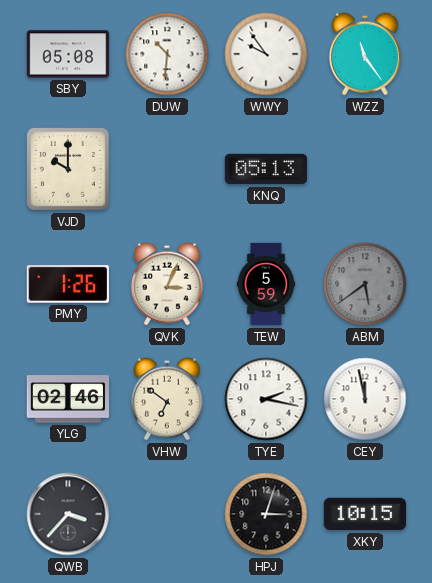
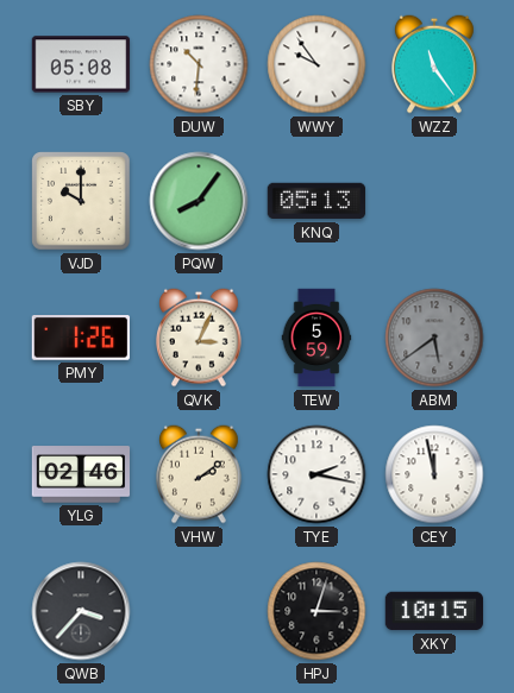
PQW: none -> 8:06 (199, 201)
VHW: 6:51 -> 2:09 (200, 474)
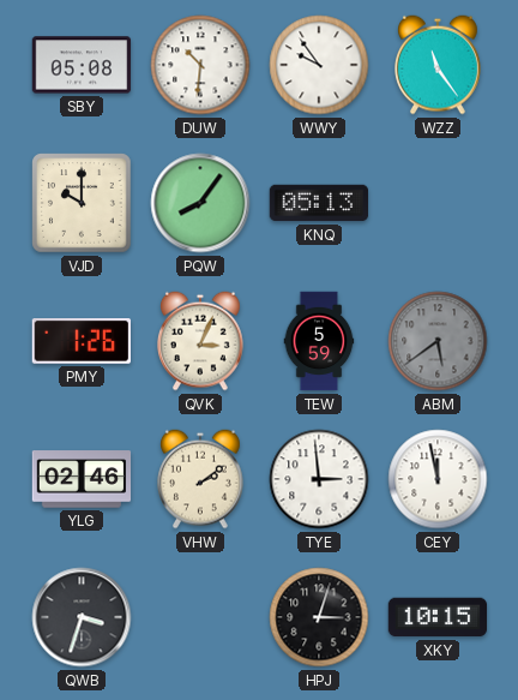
TYE: 2:17 -> 2:59 (319, 479)
QWB: 3:37 -> 3:33 (82, 617)
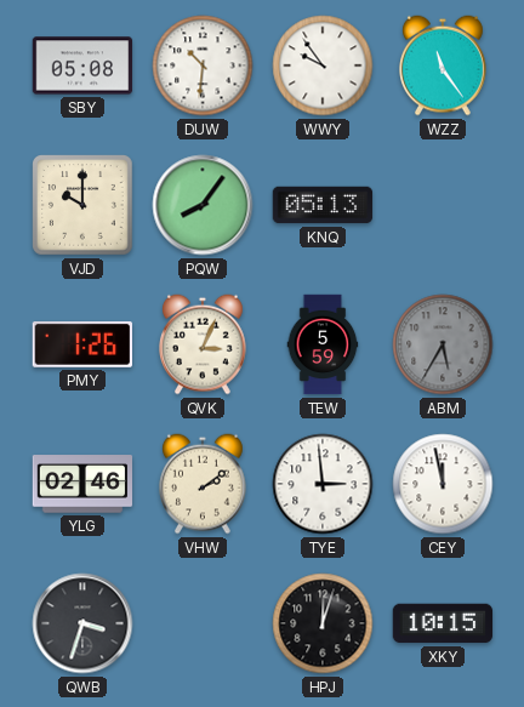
ABM: 5:39 -> 5:35 (443, 344)
HPJ: 3:03 -> 12:03 (323, 623)
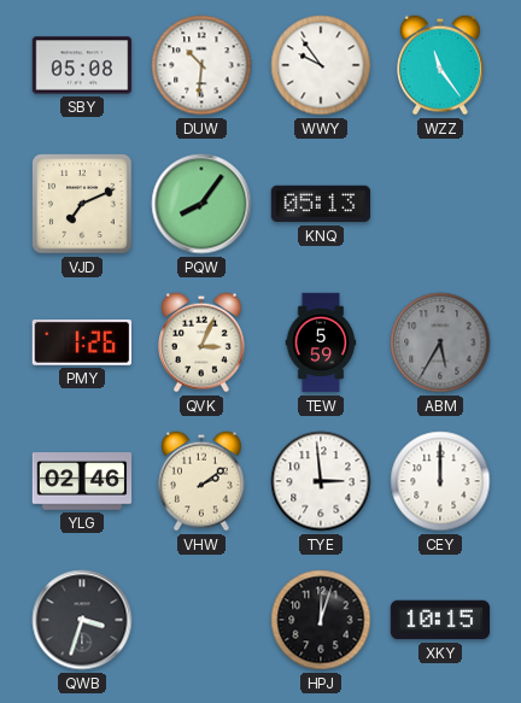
VJD: 10:00 -> 7:11 (82, 204)
CEY: 11:58 -> 12:00 (440, 481)
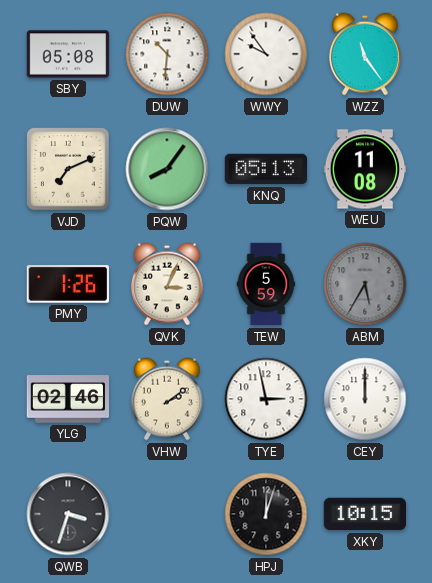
WEU: none -> 11:08 (365, 169)
TYE: 2:59 -> 2:58 (266, 399)
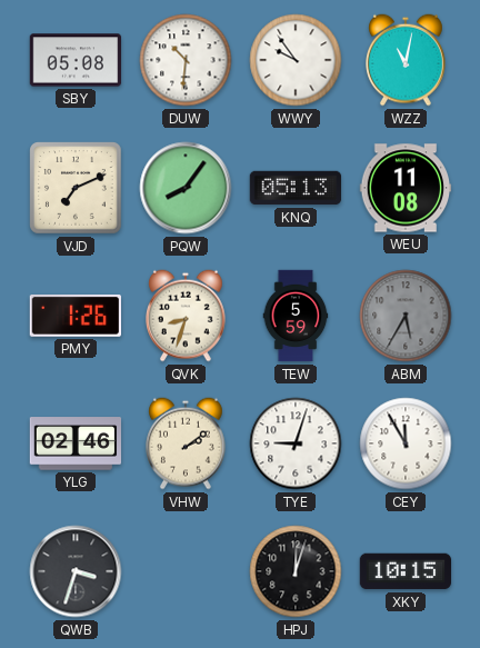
WZZ: 11:24 -> 11:02 (407, 60)
QVK: 3:04 -> 8:33 (187, 316)
TYE: 2:58 -> 9:03 (296, 443)
CEY: 12:00 -> 11:55 (406, 443)
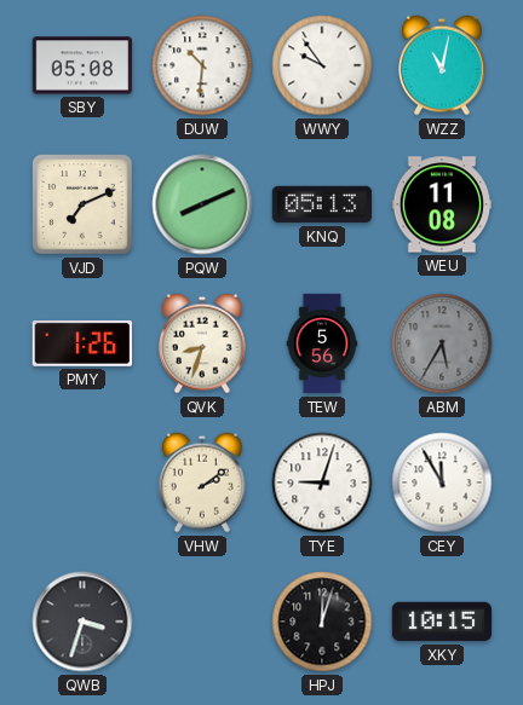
PQW: 8:06 -> 8:11 (202, 204)
TEW: 5:59 -> 5:56 (322, 343)
YLG: 02:46 -> none (76, 443)
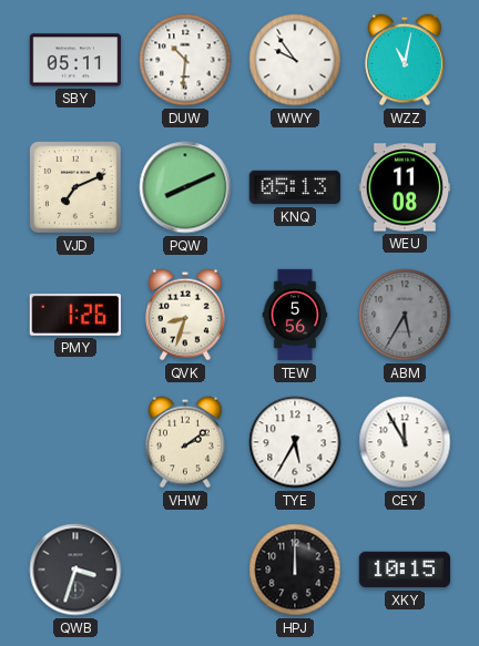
SBY: 05:08 -> 05:11 (75, 60)
TYE: 9:03 -> 5:35 (295, 442)
HPJ: 12:03 -> 12:00 (295, 570)
